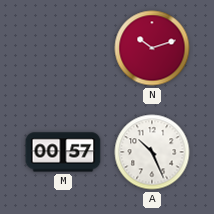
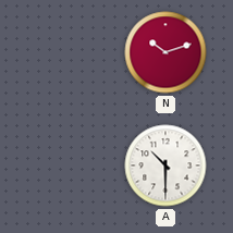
M: 00:57 -> none (63, 152)
A: 10:26 -> 10:30 (165, 165)
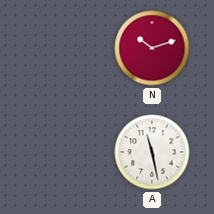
A: 10:30 -> 11:28 (152, 152)
